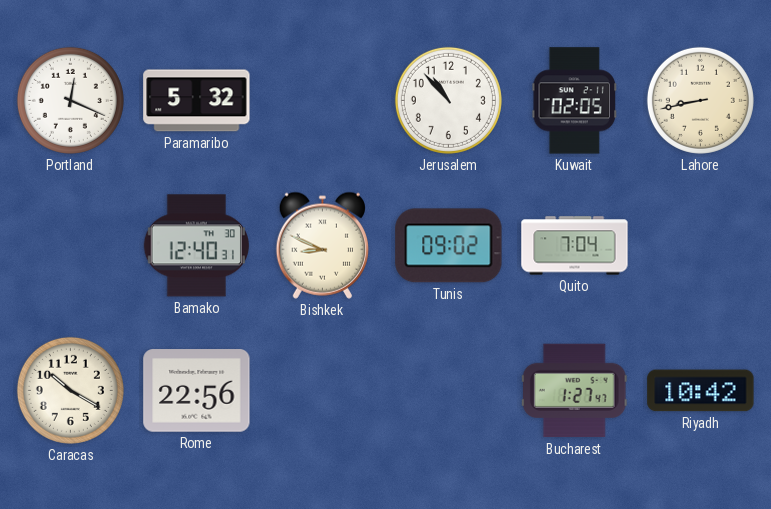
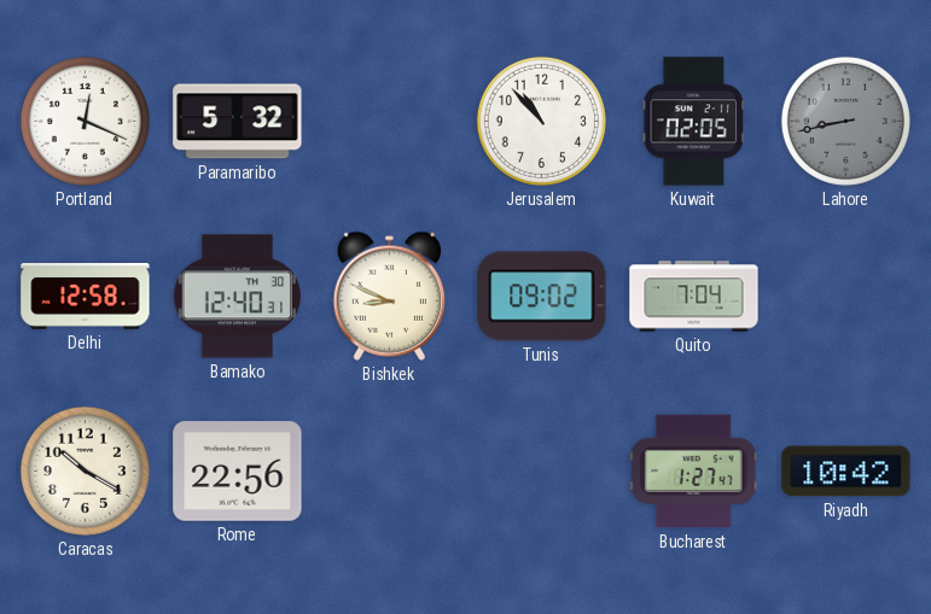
Lahore dial: cream -> grey (845, 121)
Delhi: none -> 12:58 (86, 297)
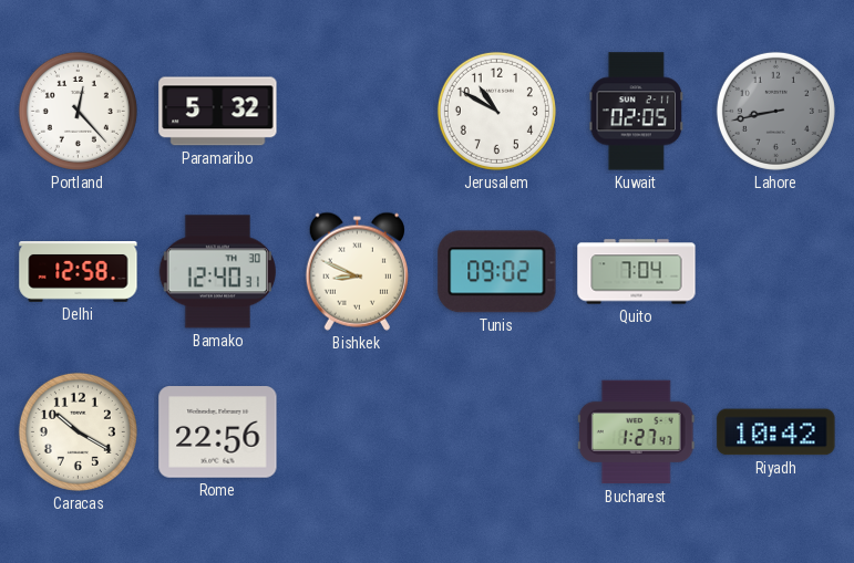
Portland: 12:19 -> 12:23 (78, 111)
Jerusalem: 10:53 -> 10:50 (496, 111)
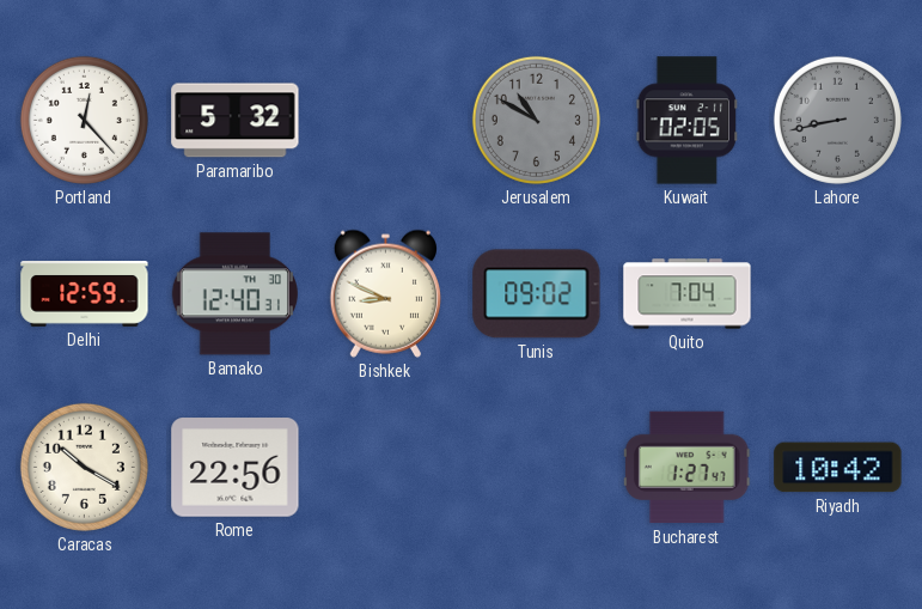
Jerusalem dial: white -> grey (536, 120)
Delhi: 12:58 -> 12:59 (85, 294)
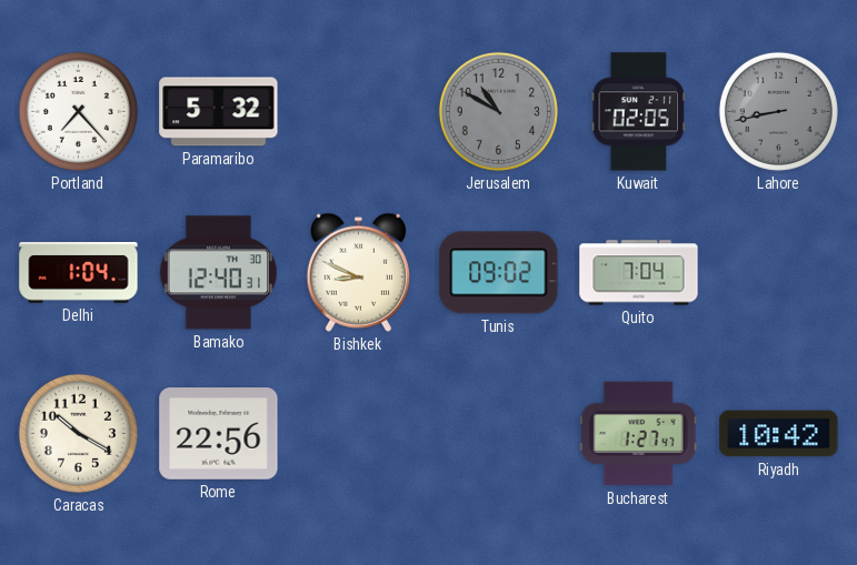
Portland: 12:23 -> 7:23 (78, 111)
Delhi: 12:59 -> 1:04 (79, 273)
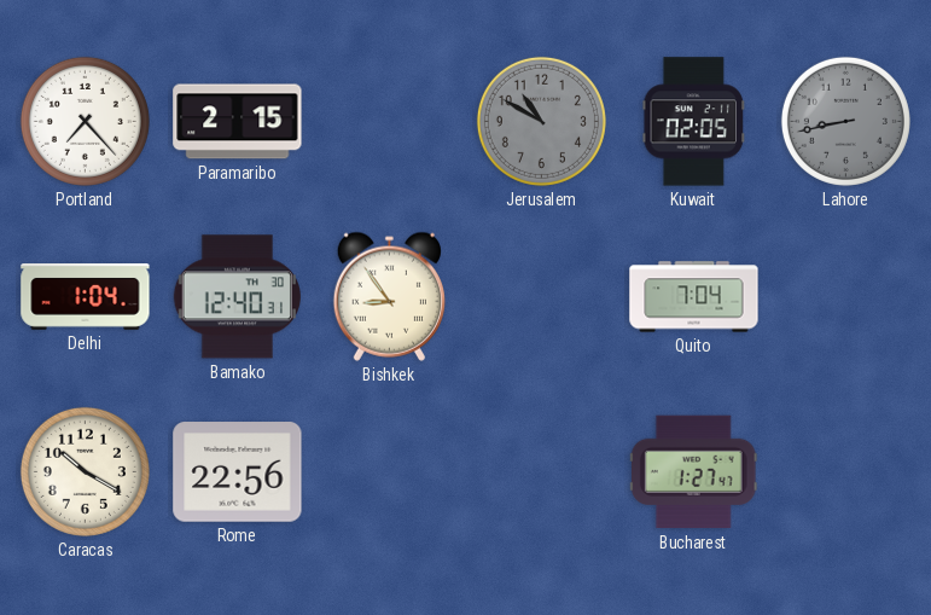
Paramaribo: 5:32 -> 2:15 (238, 122)
Bishkek: 8:49 -> 8:54 (389, 296)
Tunis: 09:02 -> none (499, 273)
Riyadh: 10:42 -> none (779, 434)
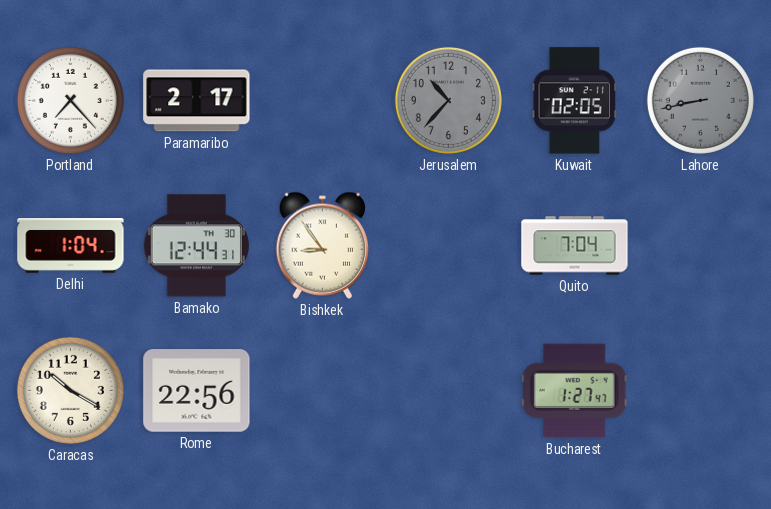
Paramaribo: 2:15 -> 2:17 (197, 101)
Jerusalem: 10:50 -> 10:37 (448, 100)
Bamako: 12:40 -> 12:44 (196, 246)
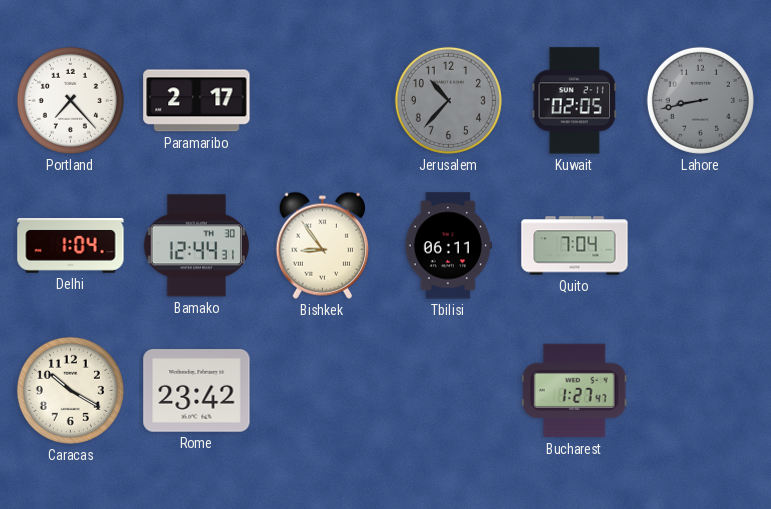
Tbilisi: none -> 06:11 (448, 246)
Rome: 22:56 -> 23:42 (197, 391)
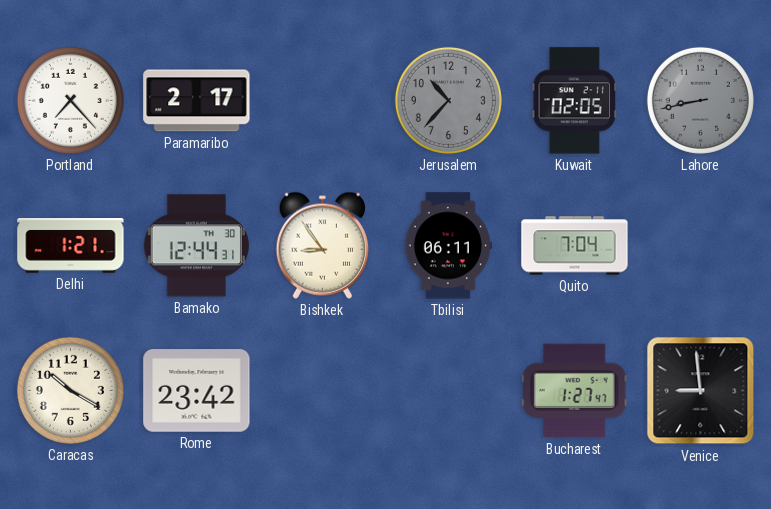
Delhi: 1:04 -> 1:21 (71, 246)
Venice: none -> 8:59 (701, 391)
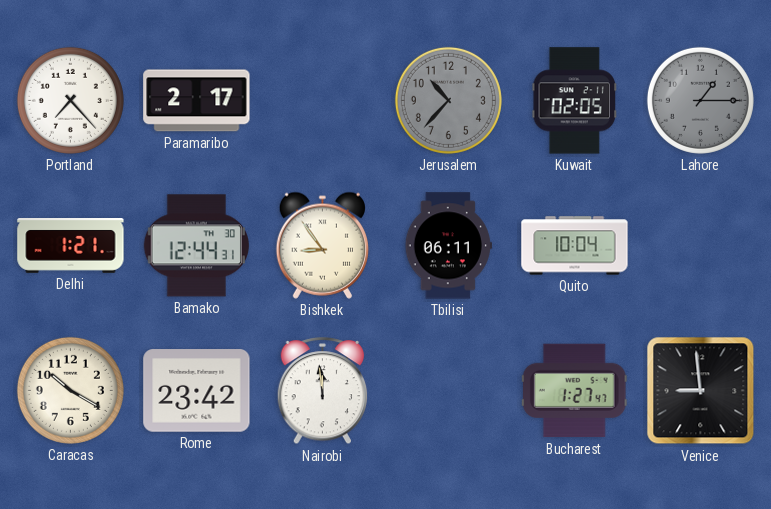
Lahore: 8:43 -> 1:15 (700, 100)
Quito: 7:04 -> 10:04 (575, 246)
Nairobi: none -> 11:59 (323, 391)
